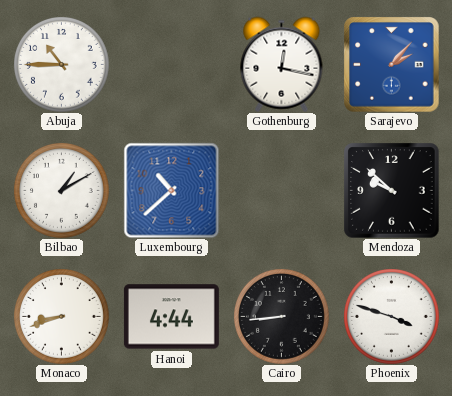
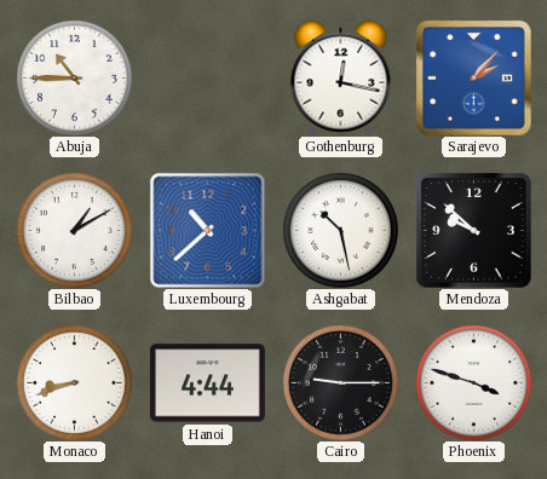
Ashgabat: none -> 10:28 (341, 231)
Cairo: 8:44 -> 9:15 (341, 383)
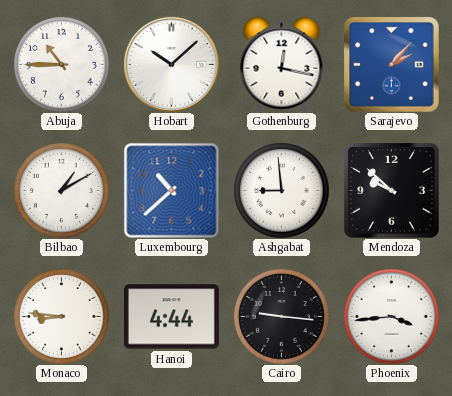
Hobart: none -> 10:08 (171, 64)
Ashgabat: 10:28 -> 8:59 (282, 191)
Monaco: 8:42 -> 8:46 (62, 317)
Cairo: 9:15 -> 9:16 (282, 317)
Phoenix: 3:48 -> 3:44 (392, 317)
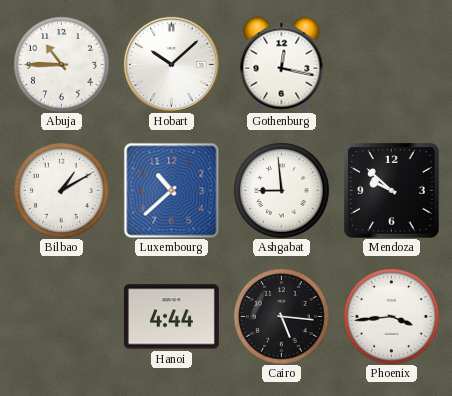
Sarajevo: 2:07 -> none (391, 64)
Monaco: 8:46 -> none (62, 317)
Cairo: 9:16 -> 5:16 (282, 317)
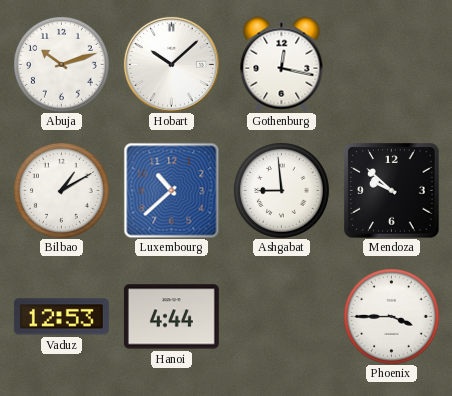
Abuja: 10:45 -> 10:12 (62, 65)
Vaduz: none -> 12:53 (61, 317)
Cairo: 5:16 -> none (282, 317)
Phoenix: 3:44 -> 3:45 (392, 317)
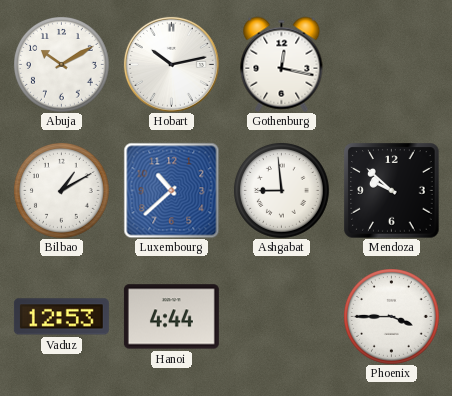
Abuja: 10:12 -> 10:10 (62, 65)
Hobart: 10:08 -> 10:13 (171, 64)
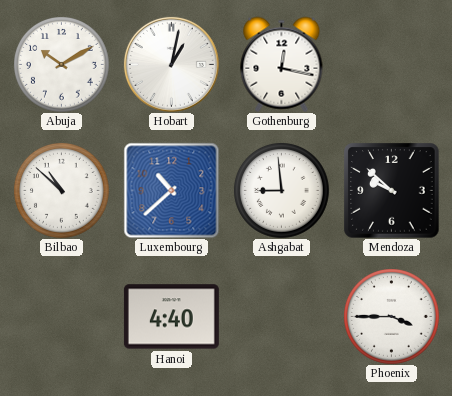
Hobart: 10:13 -> 1:02 (171, 64)
Bilbao: 1:10 -> 10:52 (62, 191)
Vaduz: 12:53 -> none (61, 317)
Hanoi: 4:44 -> 4:40 (171, 317)
